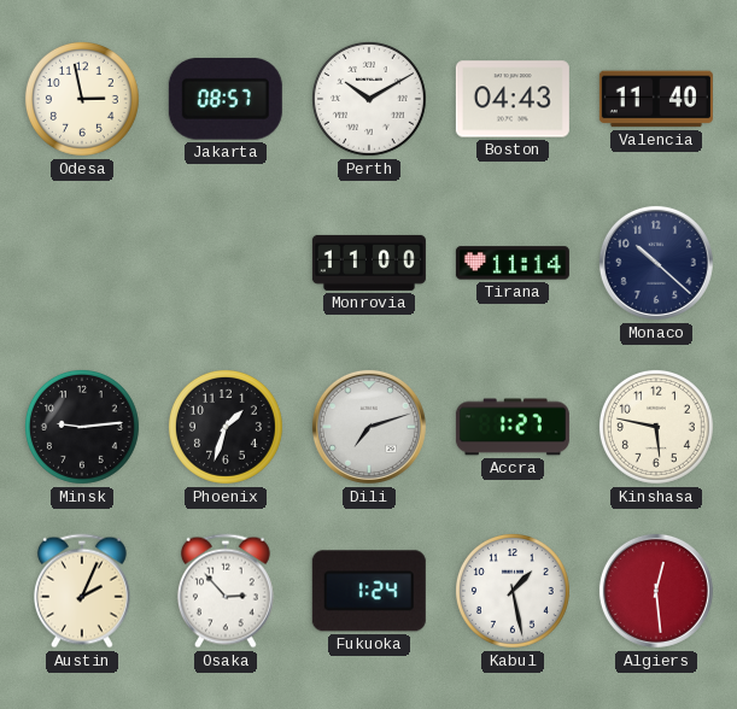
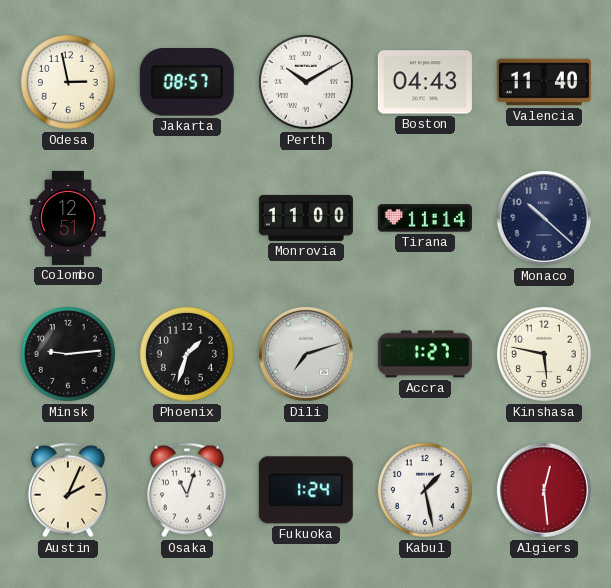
Colombo: none -> 12:51 (68, 218)
Osaka: 2:53 -> 11:03 (187, 490)
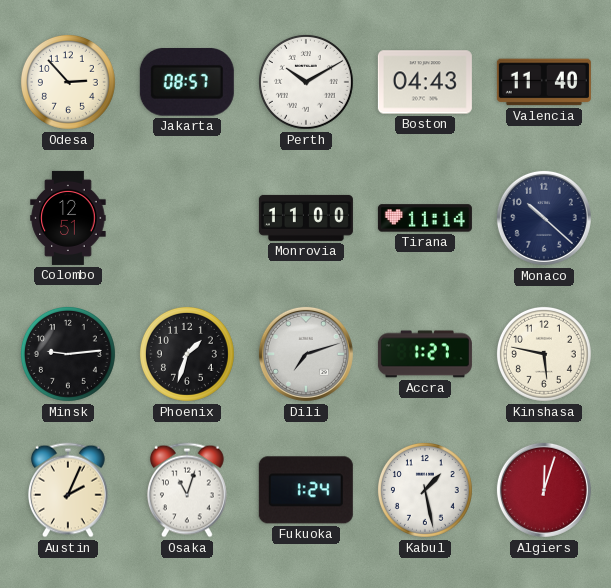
Odesa: 2:58 -> 2:53 (68, 82)
Algiers: 12:29 -> 12:03 (544, 490)
